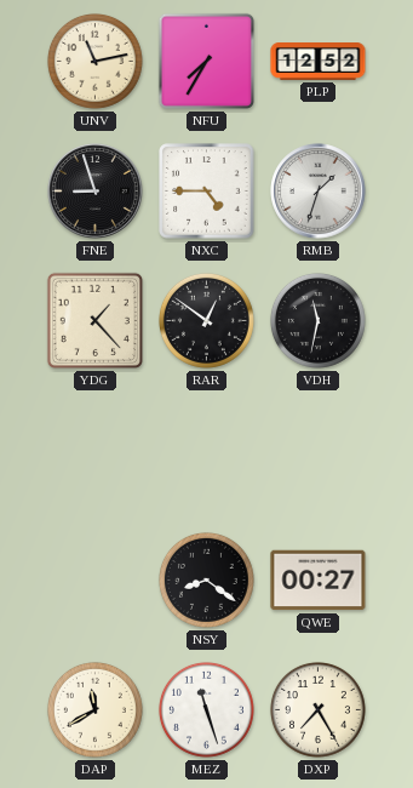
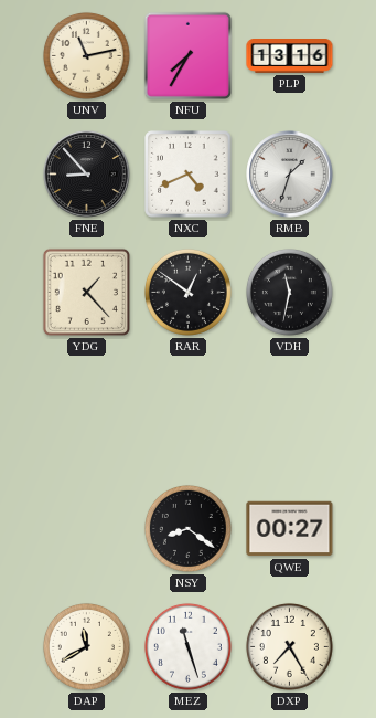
PLP: 12:52 -> 13:16 (290, 56)
FNE: 8:57 -> 8:53 (87, 175)
NXC: 4:45 -> 4:41 (189, 175)
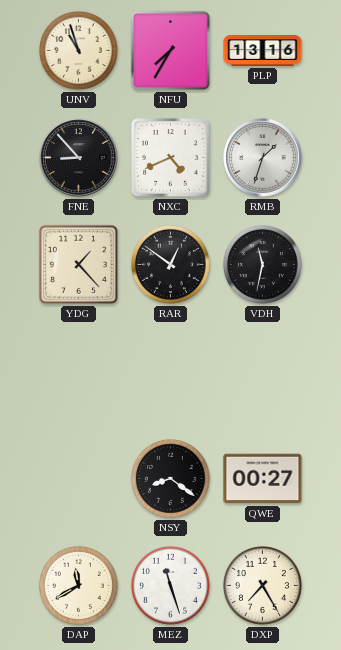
UNV: 11:13 -> 10:57 (78, 50)
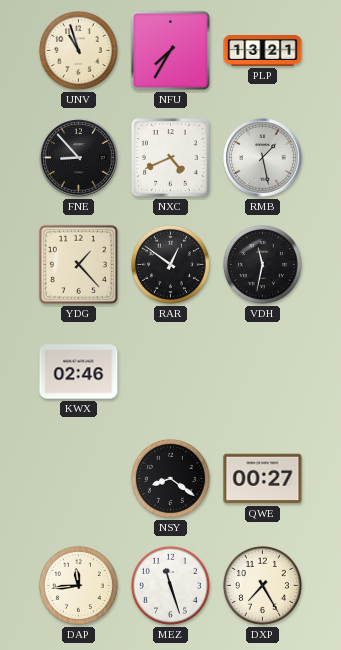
PLP: 13:16 -> 13:21 (263, 51)
RMB: 1:33 -> 1:28 (263, 158)
KWX: none -> 02:46 (79, 372)
DAP: 11:40 -> 11:44 (78, 585)
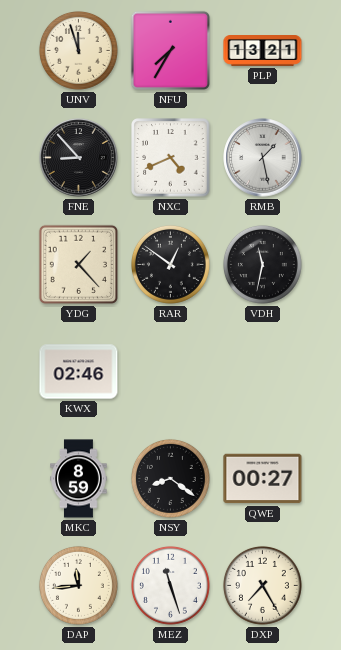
UNV: 10:57 -> 11:57 (78, 50)
MKC: none -> 8:59 (79, 479)
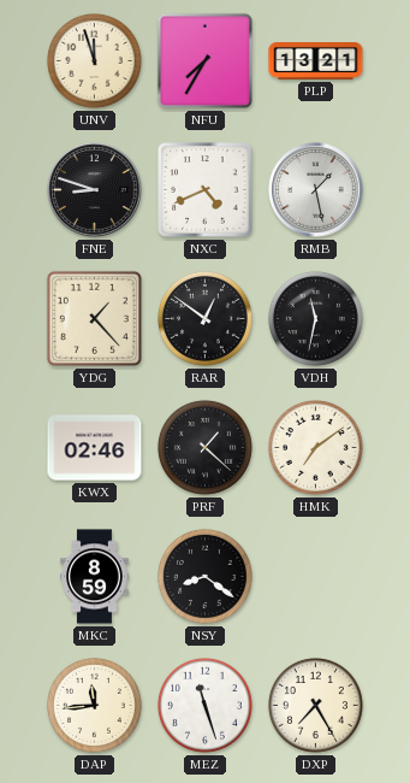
FNE: 8:53 -> 8:48 (95, 190)
PRF: none -> 1:22 (204, 447)
HMK: none -> 7:09 (315, 447)
QWE: 00:27 -> none (263, 479)
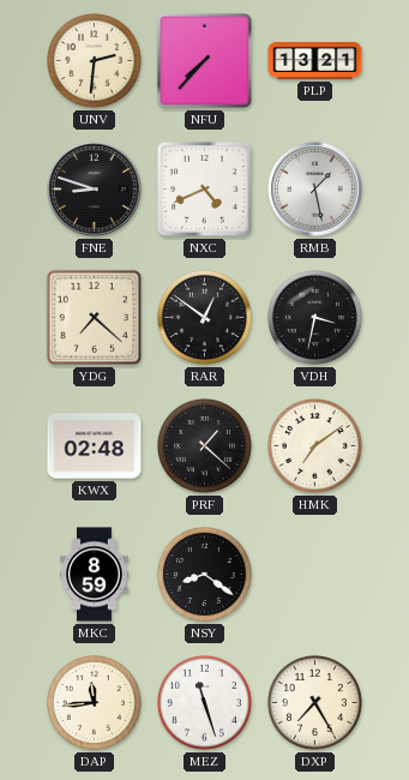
UNV: 11:57 -> 2:31 (94, 60)
NFU: 7:35 -> 7:37 (204, 60)
YDG: 1:23 -> 7:22 (94, 317)
VDH: 11:32 -> 3:32 (314, 317)
KWX: 02:46 -> 02:48 (95, 446)
